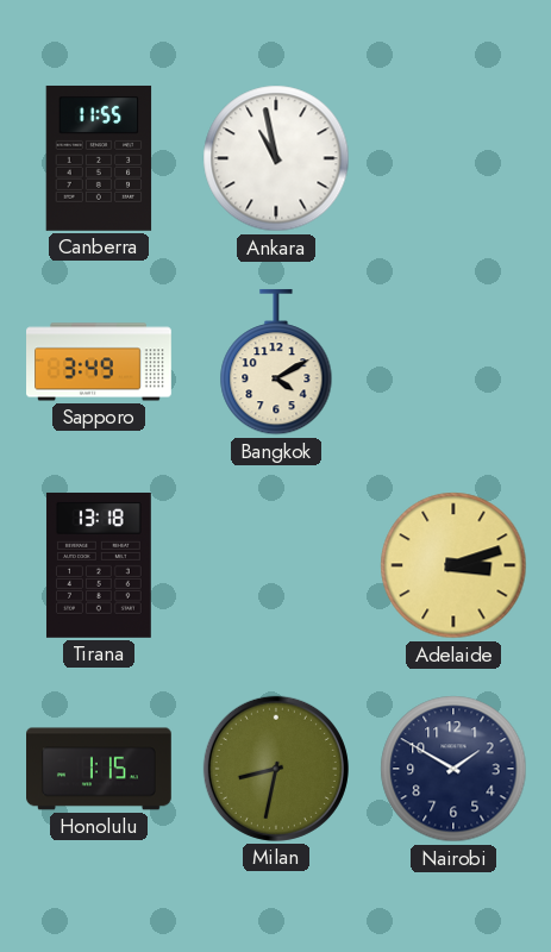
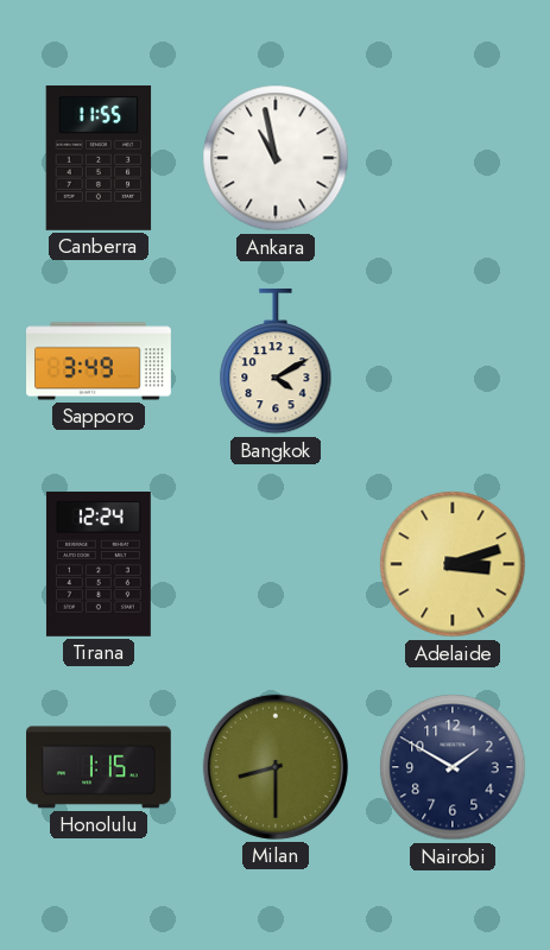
Tirana: 13:18 -> 12:24 (99, 564)
Milan: 8:32 -> 8:30 (276, 767)
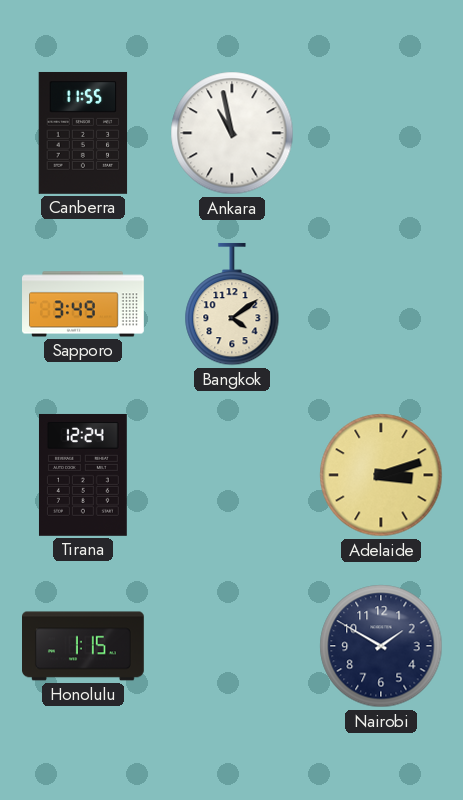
Bangkok: 4:10 -> 4:09 (232, 304)
Milan: 8:30 -> none (276, 767)
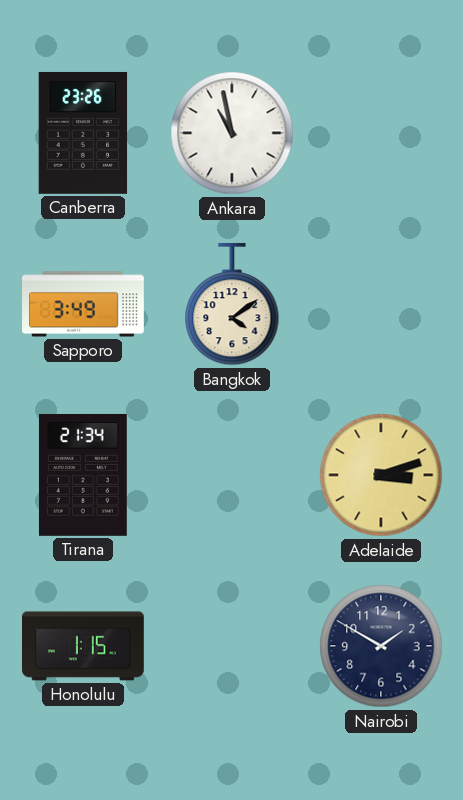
Canberra: 11:55 -> 23:26 (83, 133)
Tirana: 12:24 -> 21:34 (83, 475)
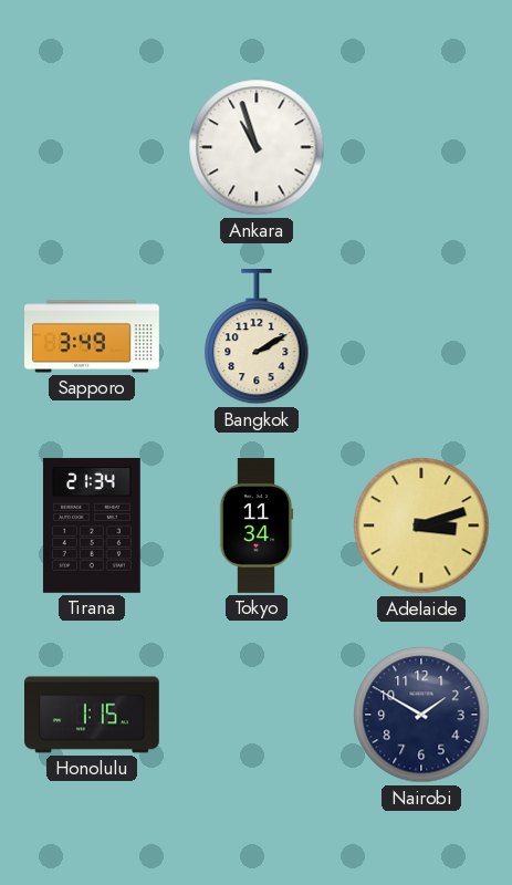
Canberra: 23:26 -> none (83, 133)
Ankara: 10:58 -> 10:57 (257, 147)
Bangkok: 4:09 -> 2:10 (257, 336)
Tokyo: none -> 11:34 (257, 527)
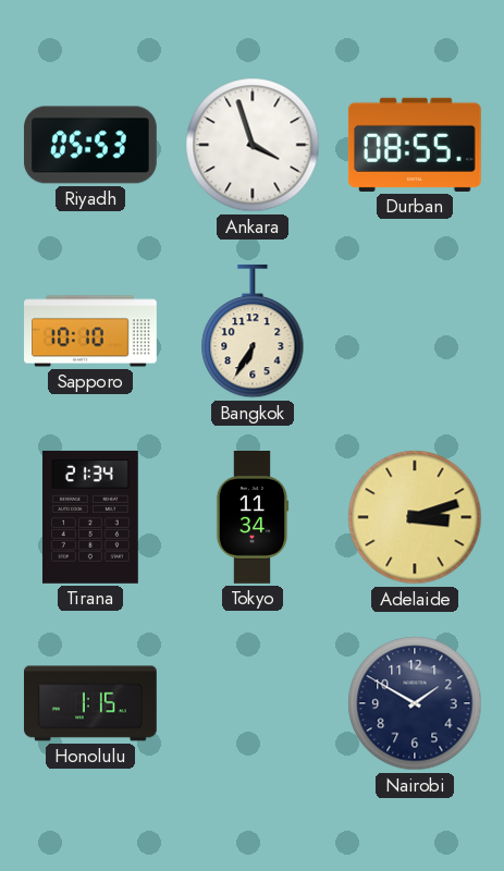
Riyadh: none -> 05:53 (90, 145)
Ankara: 10:57 -> 3:57 (253, 145)
Durban: none -> 08:55 (415, 145)
Sapporo: 3:49 -> 10:10 (91, 331)
Bangkok: 2:10 -> 6:35 (253, 331)
